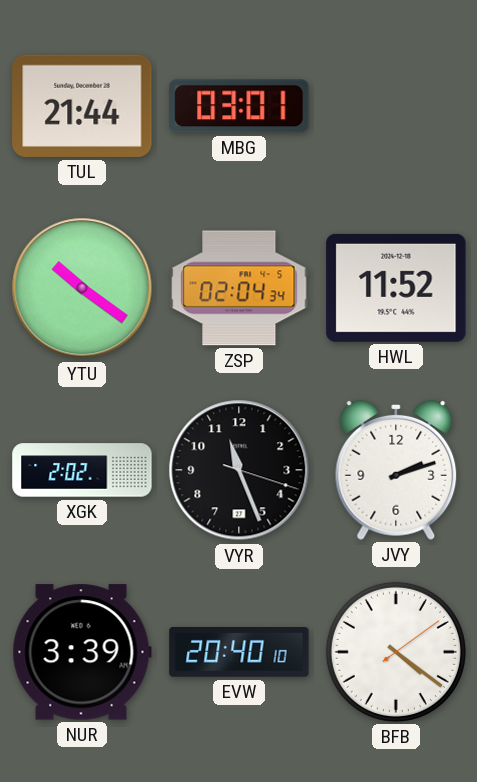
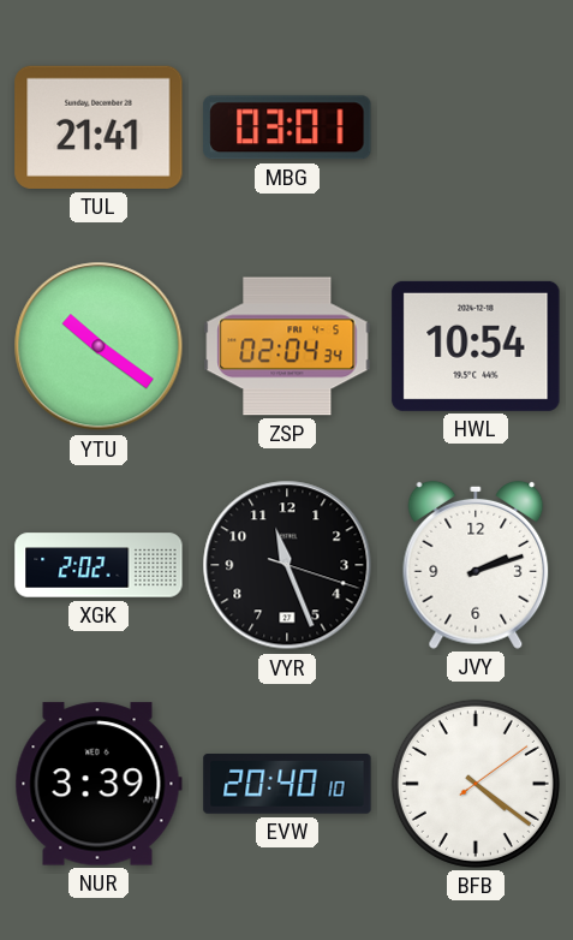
TUL: 21:44 -> 21:41 (99, 127)
HWL: 11:52 -> 10:54 (476, 346)
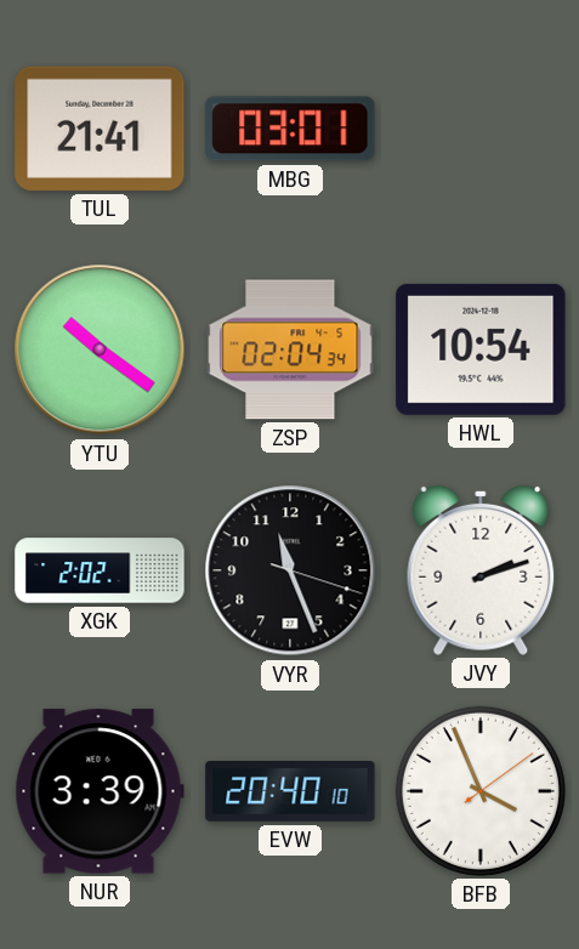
BFB: 4:21 -> 3:56 (481, 791)
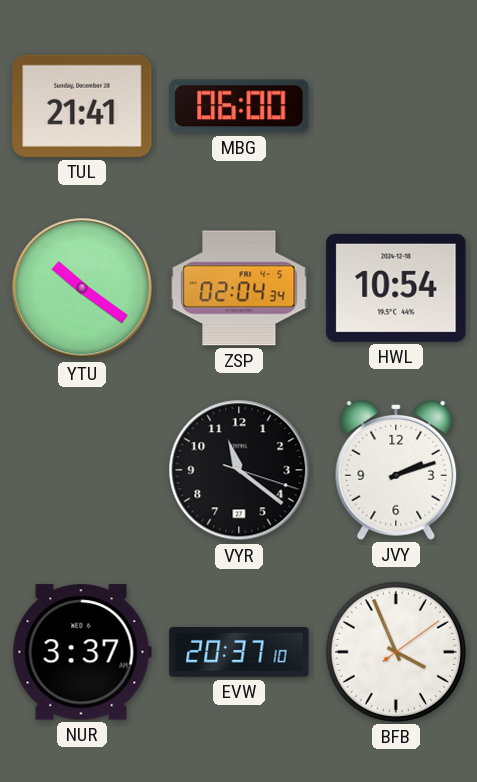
MBG: 03:01 -> 06:00 (239, 106)
XGK: 2:02 -> none (100, 570)
VYR: 11:26 -> 11:21 (239, 470)
NUR: 3:39 -> 3:37 (82, 652)
EVW: 20:40 -> 20:37 (239, 653)
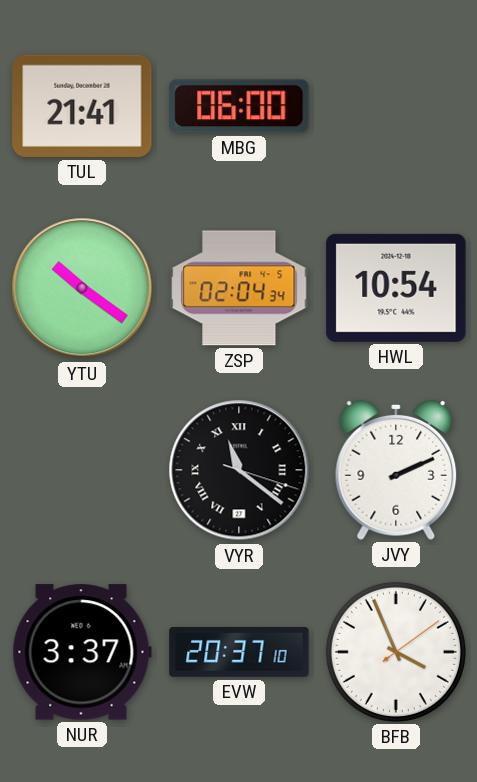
VYR numerals: Arabic -> Roman (239, 470)
JVY: 2:12 -> 2:11 (396, 470)
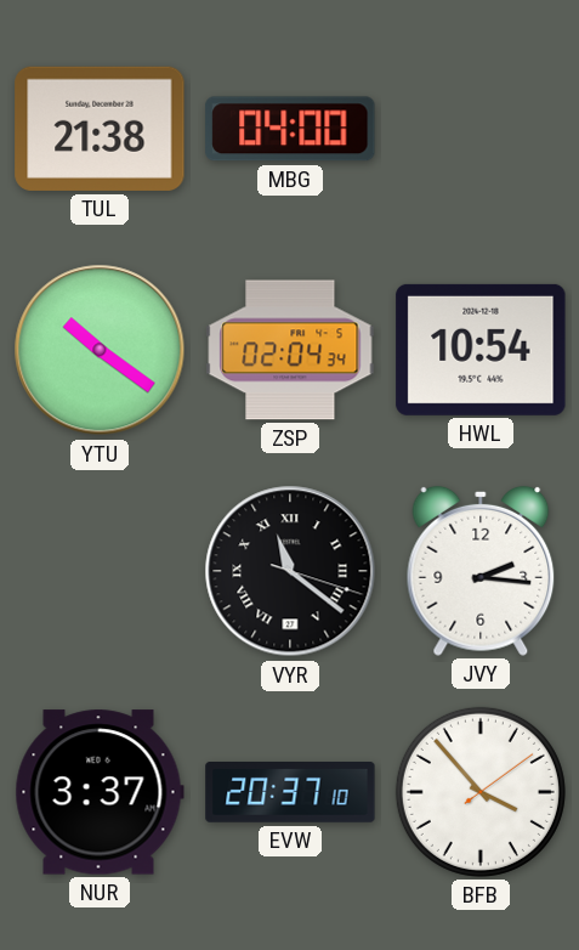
TUL: 21:41 -> 21:38 (100, 129)
MBG: 06:00 -> 04:00 (290, 129)
JVY: 2:11 -> 2:16 (481, 571)
BFB: 3:56 -> 3:53 (481, 792)
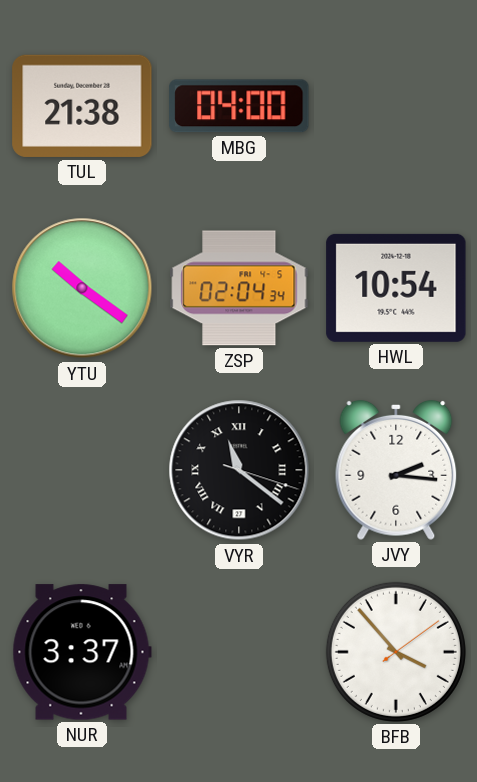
EVW: 20:37 -> none (290, 793)
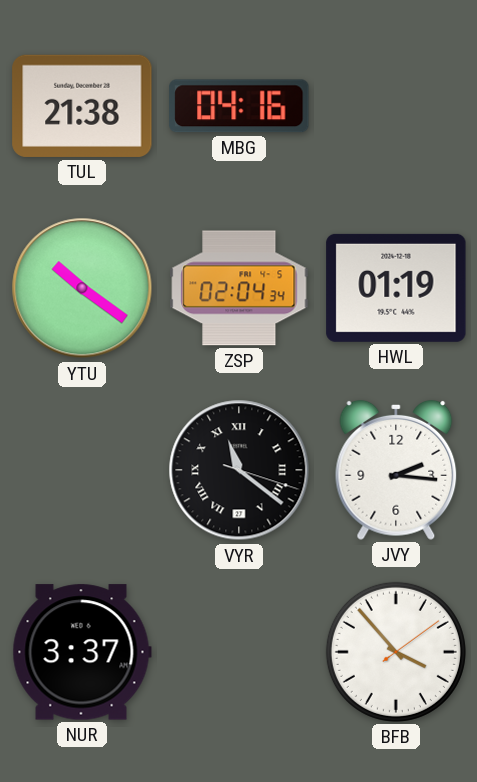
MBG: 04:00 -> 04:16 (239, 106)
HWL: 10:54 -> 01:19 (396, 288)
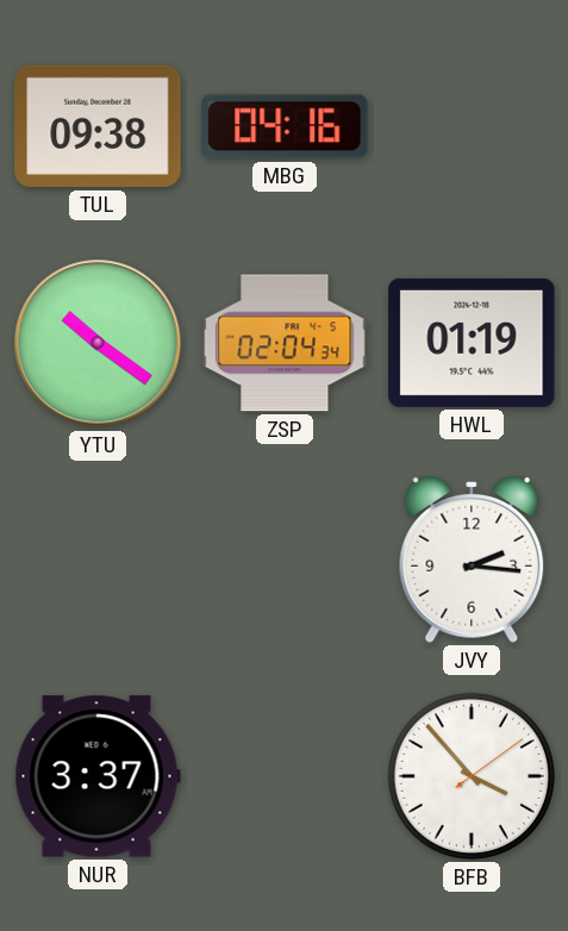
TUL: 21:38 -> 09:38 (98, 126)
VYR: 11:21 -> none (239, 470)
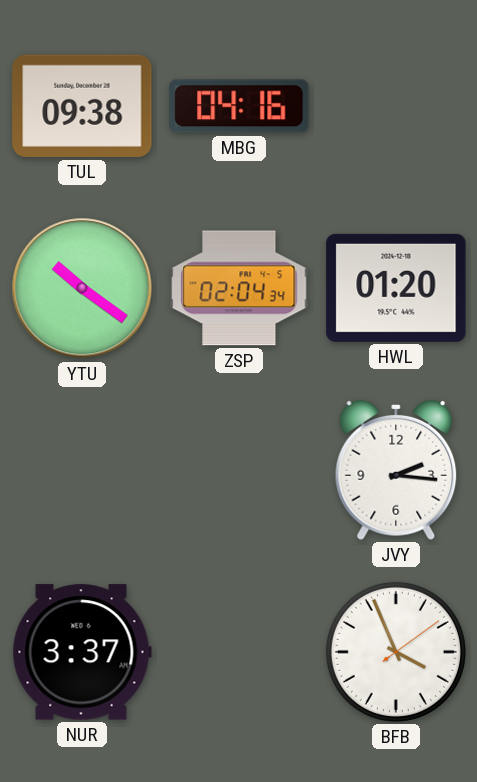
HWL: 01:19 -> 01:20 (396, 288)
BFB: 3:53 -> 3:56 (396, 652)
